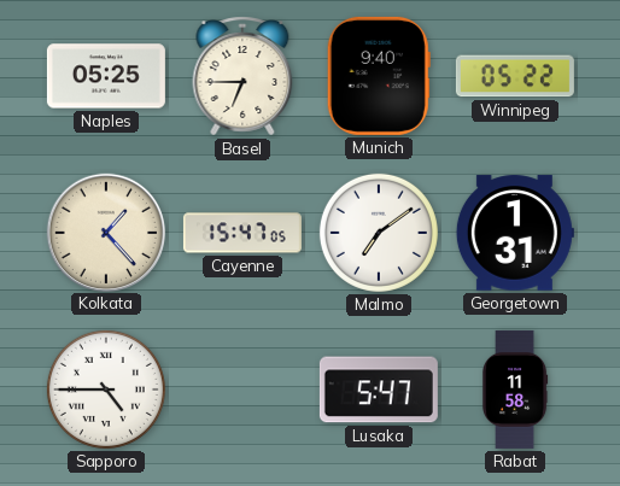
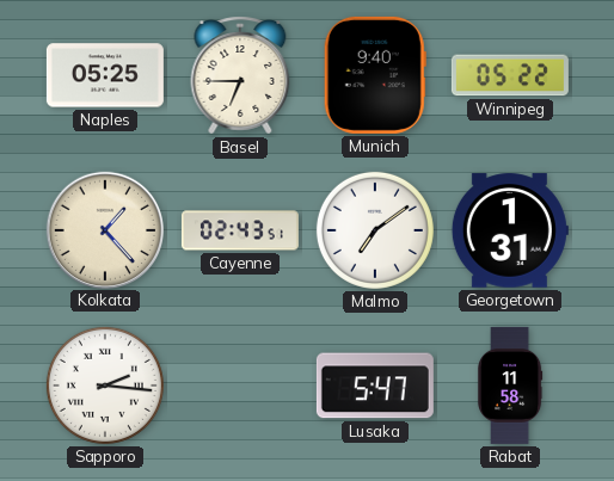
Cayenne: 15:47 -> 02:43 (240, 230)
Sapporo: 4:45 -> 2:16 (105, 386)
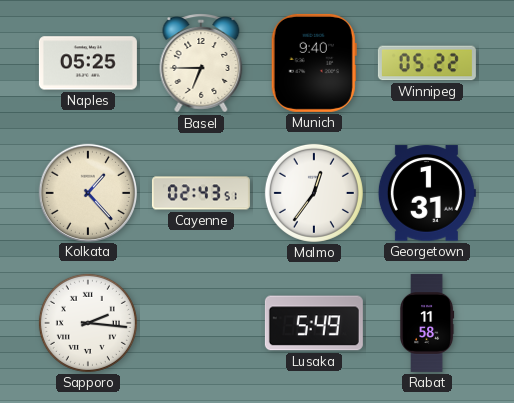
Malmo: 7:09 -> 12:36 (314, 193)
Lusaka: 5:47 -> 5:49 (314, 323)
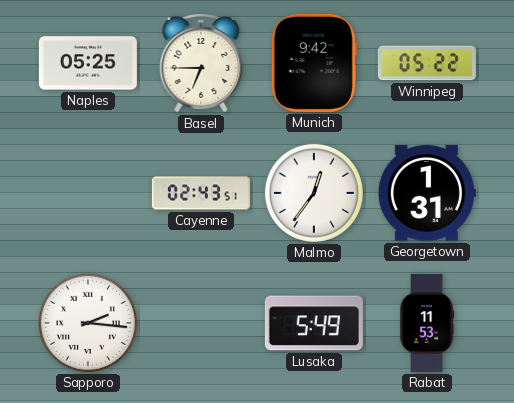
Munich: 9:40 -> 9:42 (314, 63)
Kolkata: 1:23 -> none (87, 192)
Rabat: 11:58 -> 11:53 (427, 323)
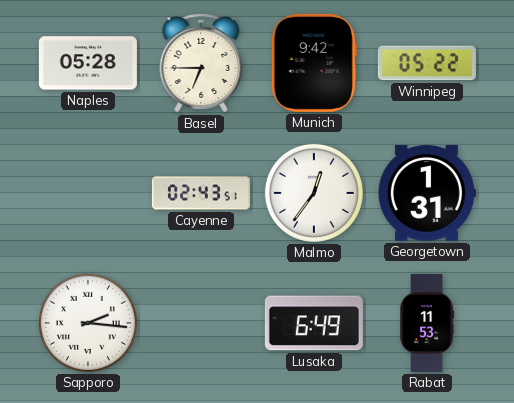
Naples: 05:25 -> 05:28 (88, 63)
Lusaka: 5:49 -> 6:49 (314, 323)
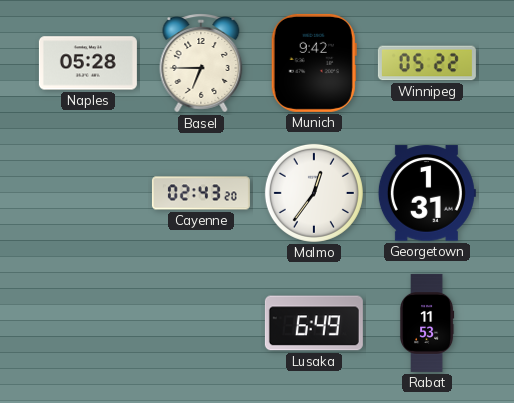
Cayenne: 02:43:51 -> 02:43:20 (201, 193)
Sapporo: 2:16 -> none (88, 323)
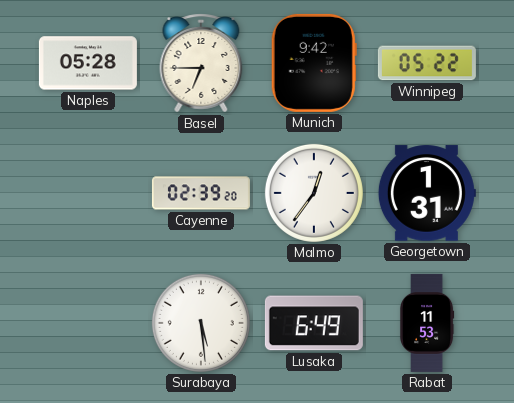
Cayenne: 02:43 -> 02:39 (201, 193)
Surabaya: none -> 5:29 (201, 323)
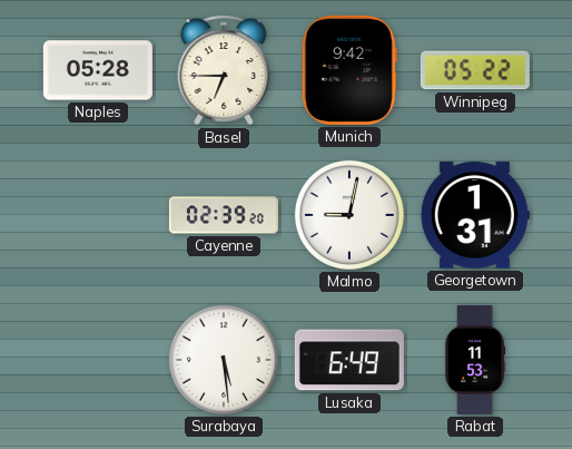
Malmo: 12:36 -> 9:02 (349, 215)
